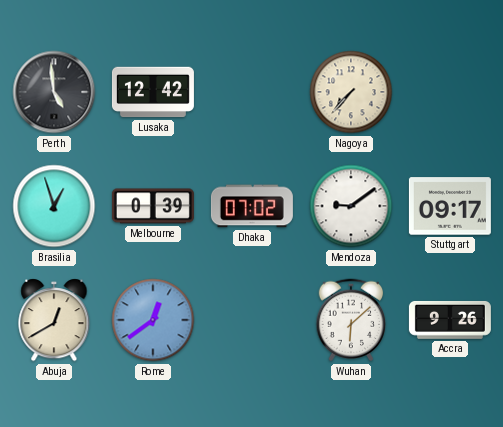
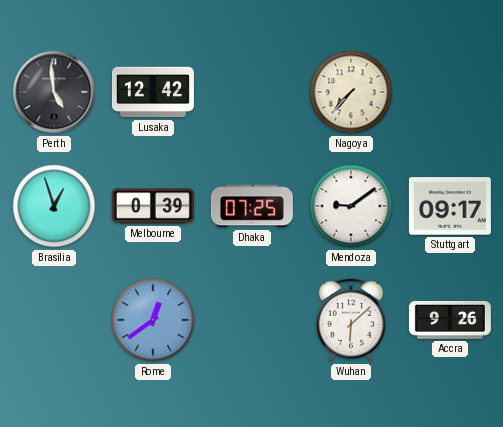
Dhaka: 07:02 -> 07:25 (252, 206)
Abuja: 12:40 -> none (54, 320)
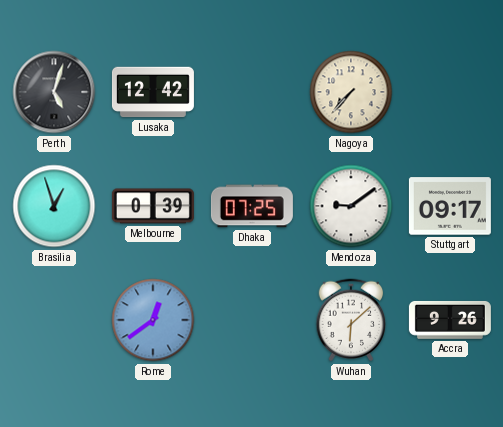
Perth: 4:59 -> 5:03 (54, 92)
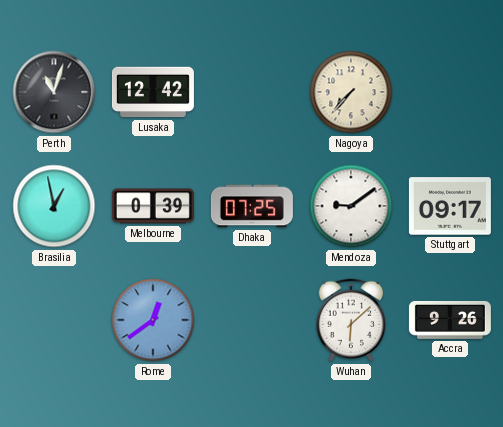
Perth: 5:03 -> 11:03 (54, 92)
Brasilia: 12:57 -> 12:58 (54, 206)
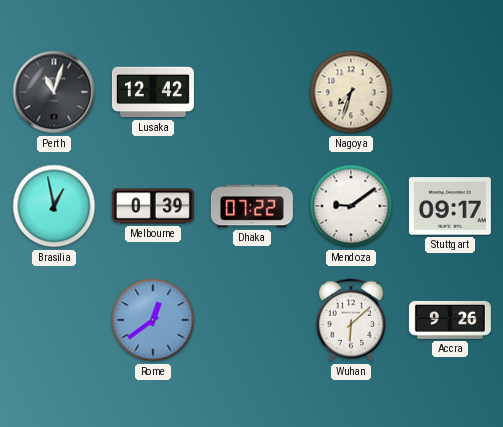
Nagoya: 7:37 -> 7:33 (351, 92)
Dhaka: 07:25 -> 07:22 (252, 206)
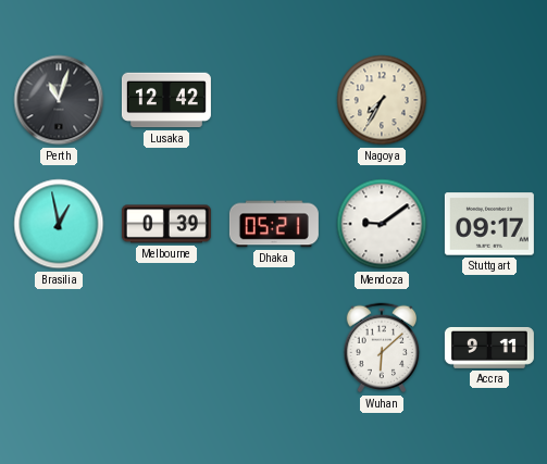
Nagoya: 7:33 -> 7:35 (382, 100)
Dhaka: 07:22 -> 05:21 (274, 224)
Rome: 12:39 -> none (153, 320)
Accra: 9:26 -> 9:11 (489, 348)
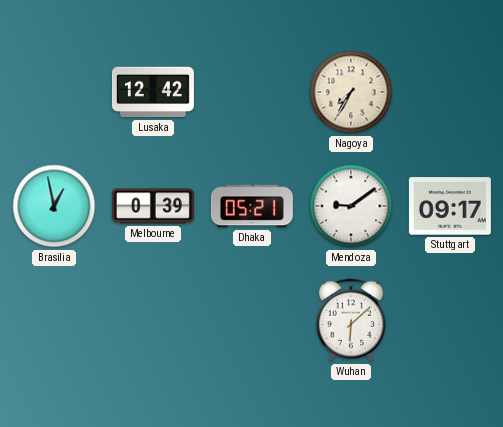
Perth: 11:03 -> none (59, 100)
Accra: 9:11 -> none (489, 348)
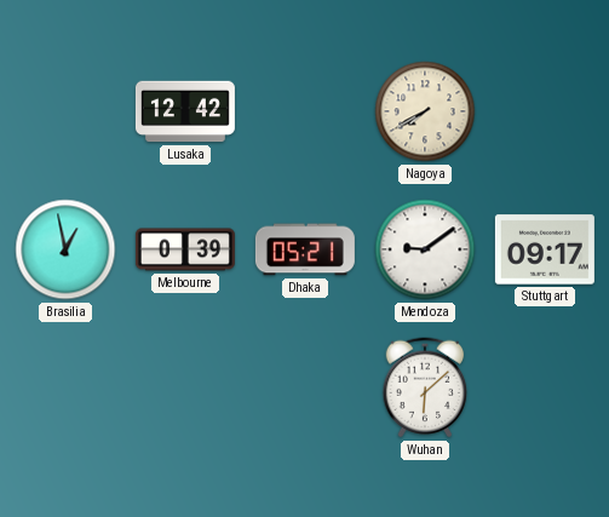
Nagoya: 7:35 -> 7:40 (425, 111)
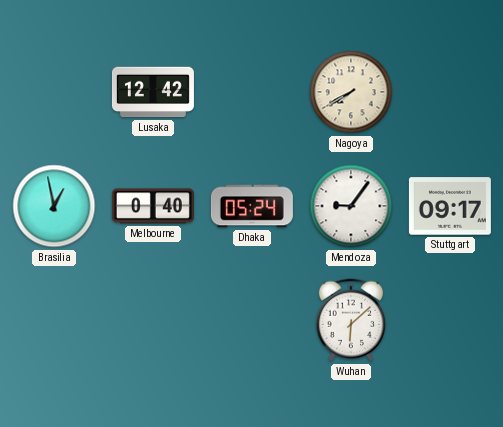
Melbourne: 0:39 -> 0:40 (153, 206)
Dhaka: 05:21 -> 05:24 (252, 206)
Mendoza: 9:09 -> 9:06 (351, 206)
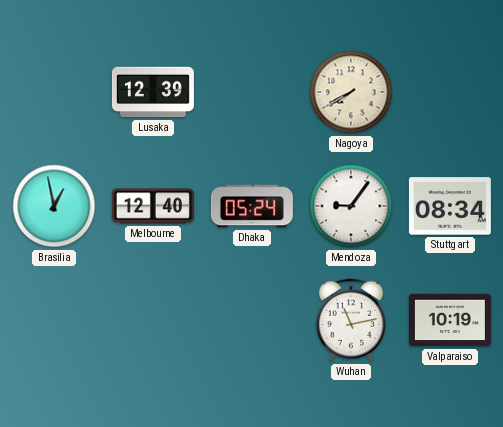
Lusaka: 12:42 -> 12:39 (153, 92)
Melbourne: 0:40 -> 12:40 (153, 206)
Stuttgart: 09:17 -> 08:34 (450, 206)
Wuhan: 6:08 -> 11:13 (351, 320)
Valparaiso: none -> 10:19 (450, 320)
